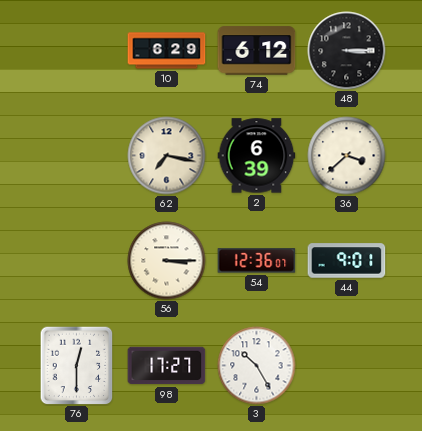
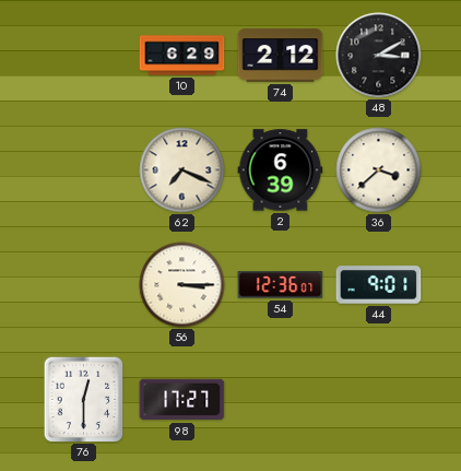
74: 6:12 -> 2:12 (281, 56)
48: 3:15 -> 3:10 (379, 56)
62: 7:17 -> 7:19 (182, 170)
3: 10:25 -> none (257, 366)
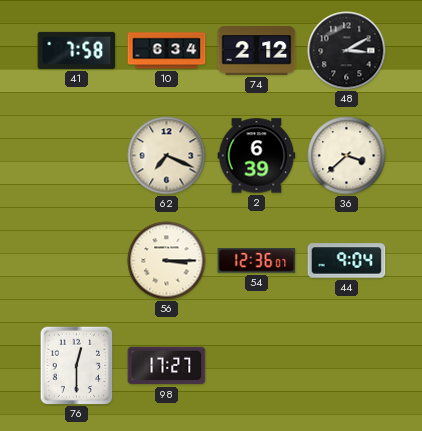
41: none -> 7:58 (77, 50)
10: 6:29 -> 6:34 (167, 51)
44: 9:01 -> 9:04 (347, 261)
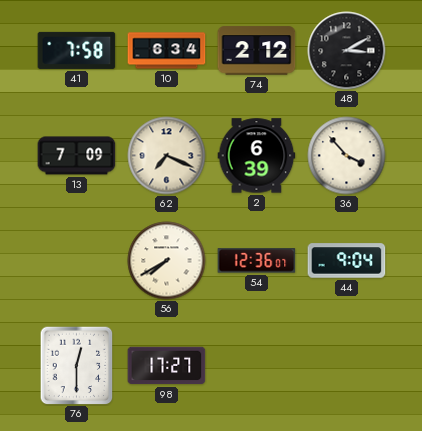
13: none -> 7:09 (77, 156)
36: 3:38 -> 3:53 (347, 156)
56: 3:15 -> 7:40 (167, 261)
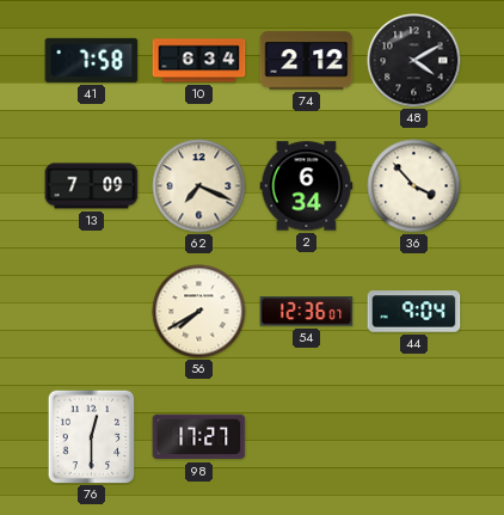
48: 3:10 -> 4:10 (414, 61)
2: 6:39 -> 6:34 (307, 186)
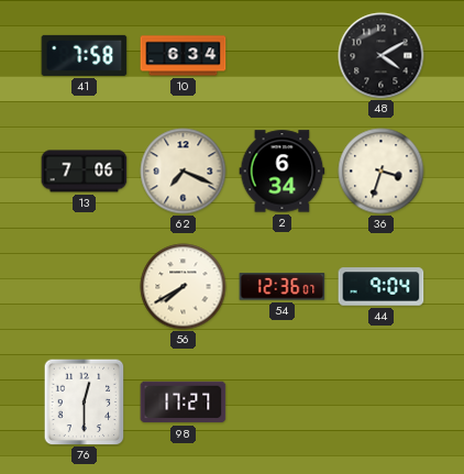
74: 2:12 -> none (307, 61)
13: 7:09 -> 7:06 (85, 172)
36: 3:53 -> 3:33 (382, 172)
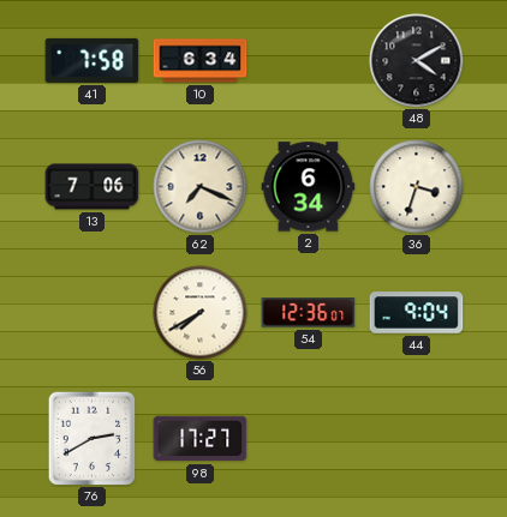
76: 12:30 -> 2:40 (93, 438)
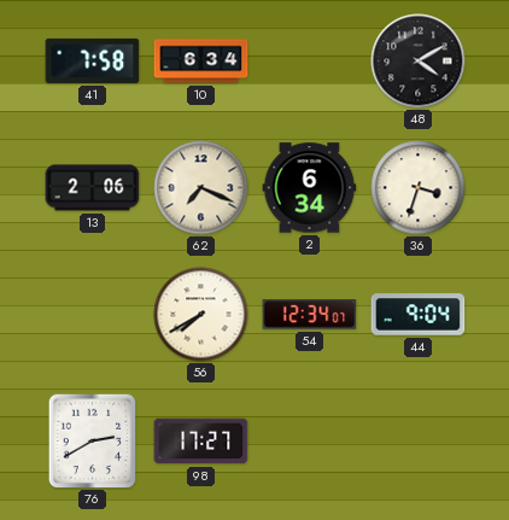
13: 7:06 -> 2:06 (93, 188)
54: 12:36 -> 12:34 (310, 315)
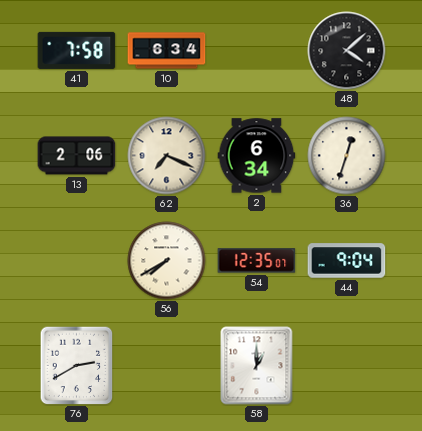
48: 4:10 -> 4:08 (347, 51)
36: 3:33 -> 12:33 (347, 156)
54: 12:34 -> 12:35 (257, 261)
98: 17:27 -> none (201, 442)
58: none -> 1:00 (257, 366)
